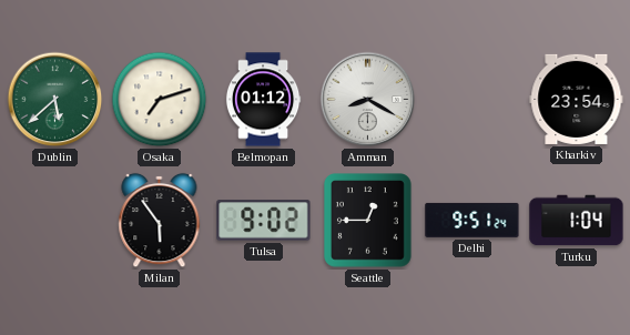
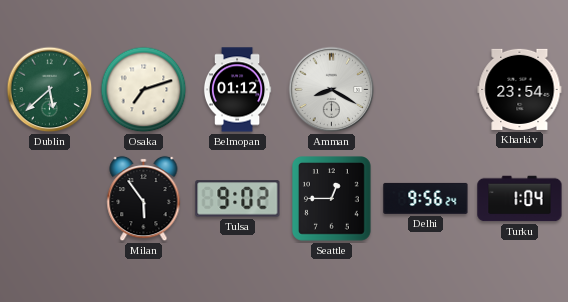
Delhi: 9:51 -> 9:56 (426, 198)
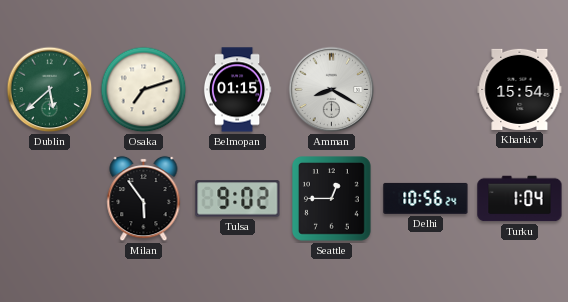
Belmopan: 01:12 -> 01:15 (237, 90)
Kharkiv: 23:54 -> 15:54 (520, 89)
Delhi: 9:56 -> 10:56 (426, 198)
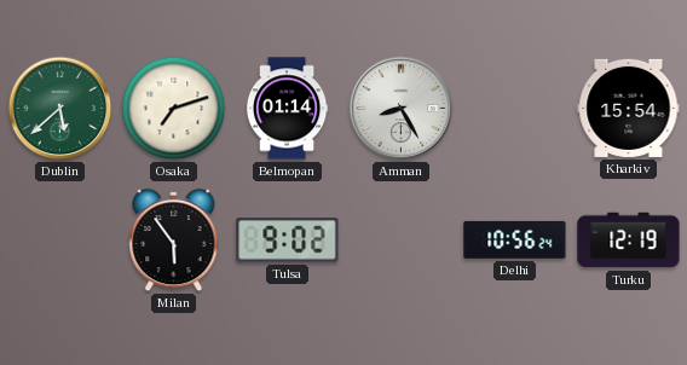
Belmopan: 01:15 -> 01:14 (287, 109)
Amman: 8:20 -> 8:25 (402, 109)
Seattle: 12:45 -> none (332, 199)
Turku: 1:04 -> 12:19 (629, 241)
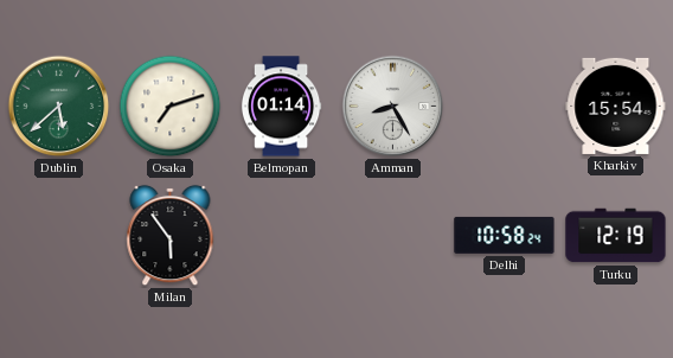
Tulsa: 9:02 -> none (288, 241)
Delhi: 10:56 -> 10:58 (505, 235)
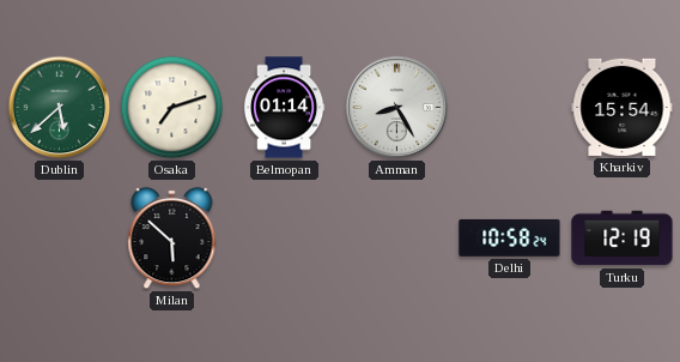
Milan: 5:54 -> 5:52 (172, 239)
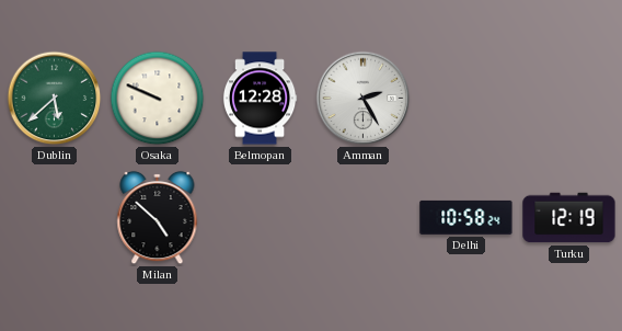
Osaka: 7:12 -> 9:49 (158, 99)
Belmopan: 01:14 -> 12:28 (260, 99)
Amman: 8:25 -> 2:25 (364, 99)
Kharkiv: 15:54 -> none (623, 107)
Milan: 5:52 -> 4:52 (158, 218)
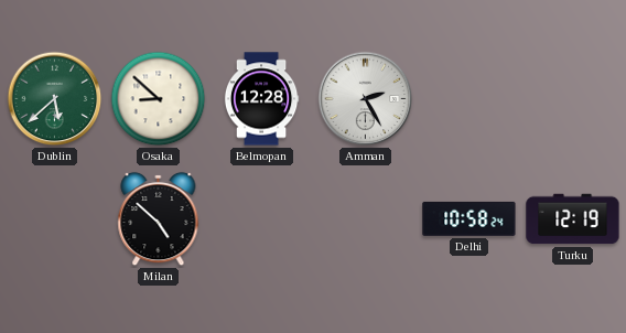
Osaka: 9:49 -> 8:52 (159, 99)
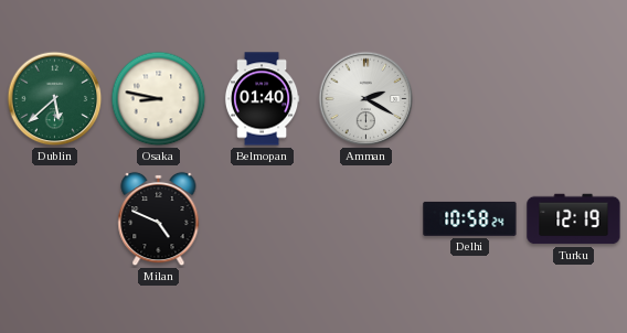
Osaka: 8:52 -> 8:47 (159, 99)
Belmopan: 12:28 -> 01:40 (262, 99)
Amman: 2:25 -> 2:20 (366, 99)
Milan: 4:52 -> 4:49 (159, 219)
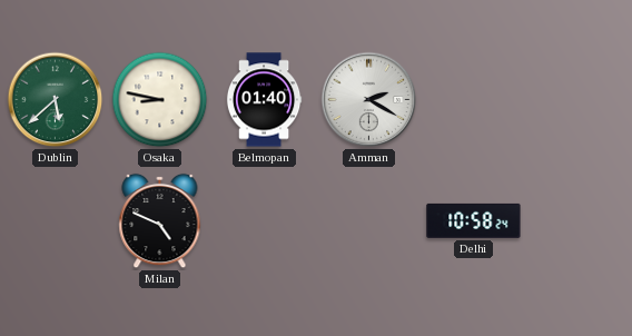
Turku: 12:19 -> none (574, 219)
